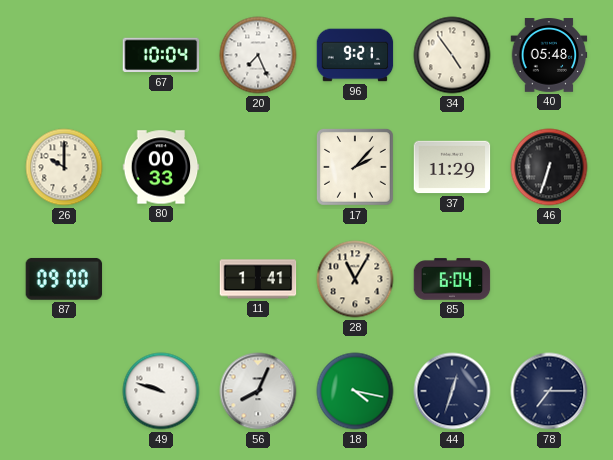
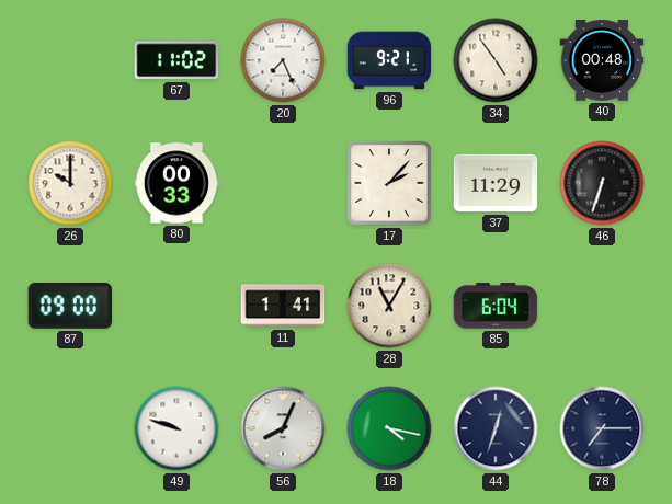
67: 10:04 -> 11:02 (176, 60)
40: 05:48 -> 00:48 (602, 60)
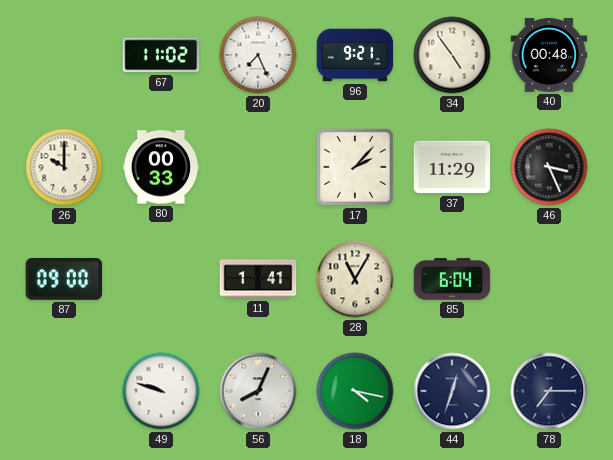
46: 6:33 -> 3:26 (549, 167)
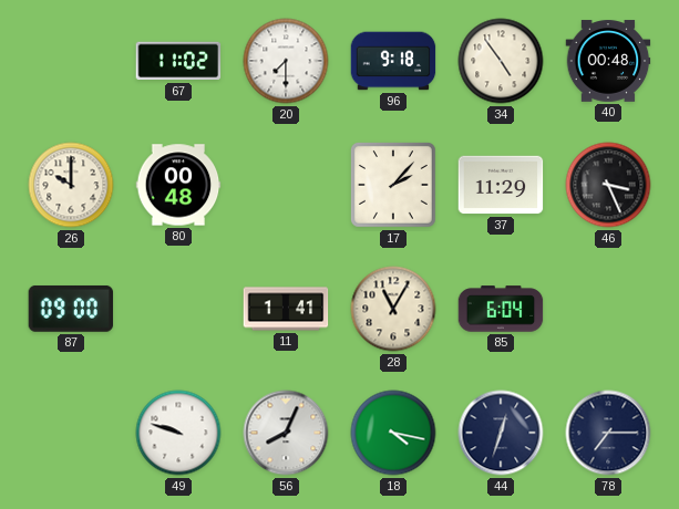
20: 7:26 -> 7:30 (286, 61)
96: 9:21 -> 9:18 (393, 61)
80: 00:33 -> 00:48 (178, 185)
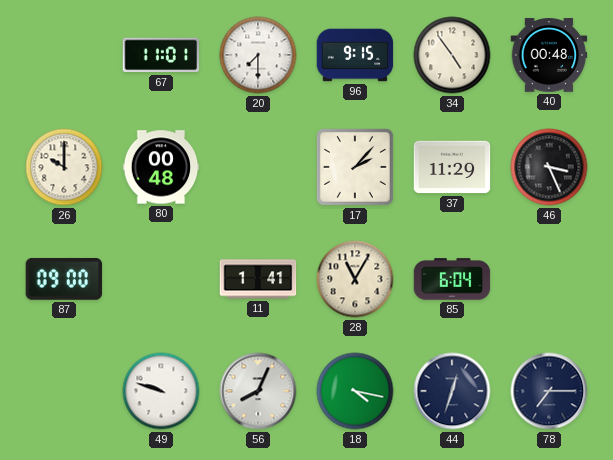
67: 11:02 -> 11:01 (161, 55)
96: 9:18 -> 9:15 (355, 55)
